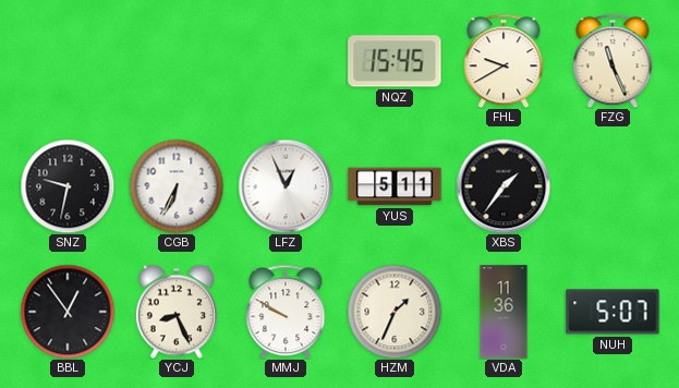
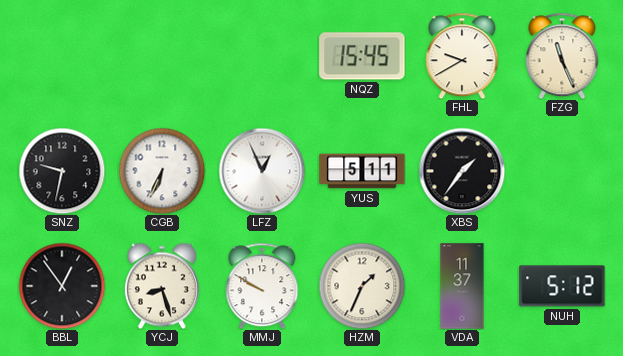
YCJ: 8:26 -> 8:27 (162, 286)
VDA: 11:36 -> 11:37 (462, 286)
NUH: 5:07 -> 5:12 (562, 286)
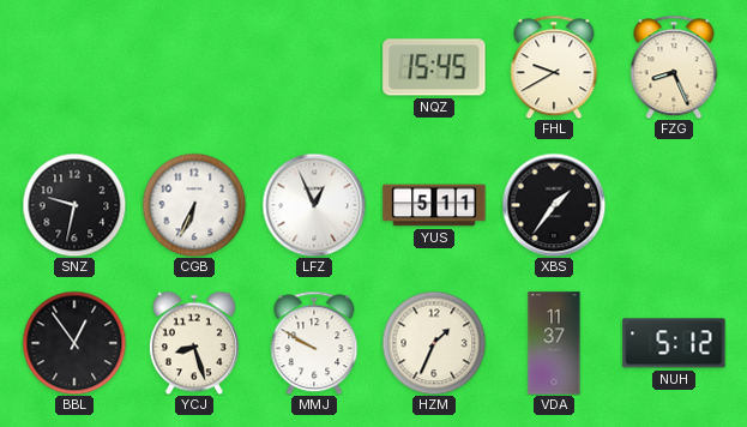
FZG: 11:26 -> 8:26 (674, 67)
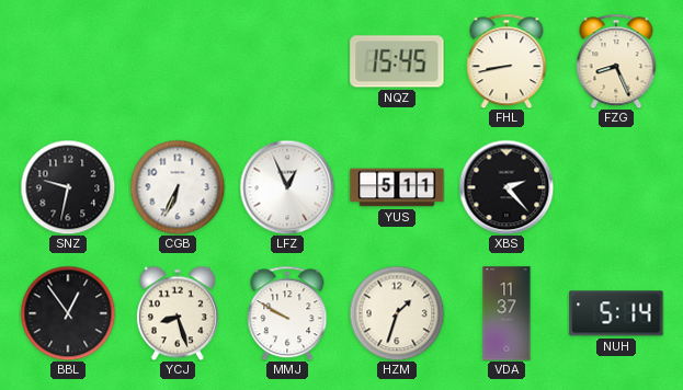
FHL: 9:40 -> 8:43 (506, 61)
XBS: 1:36 -> 2:23 (506, 187)
HZM: 1:34 -> 1:33 (397, 313)
NUH: 5:12 -> 5:14 (616, 313)
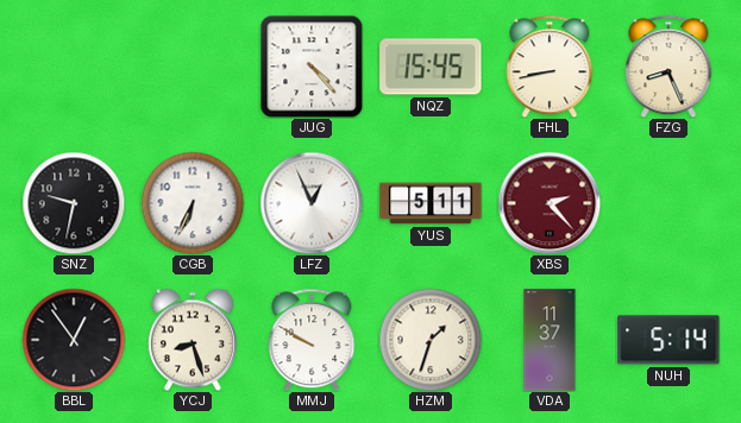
JUG: none -> 4:23 (312, 67)
XBS dial: black -> burgundy (550, 203)
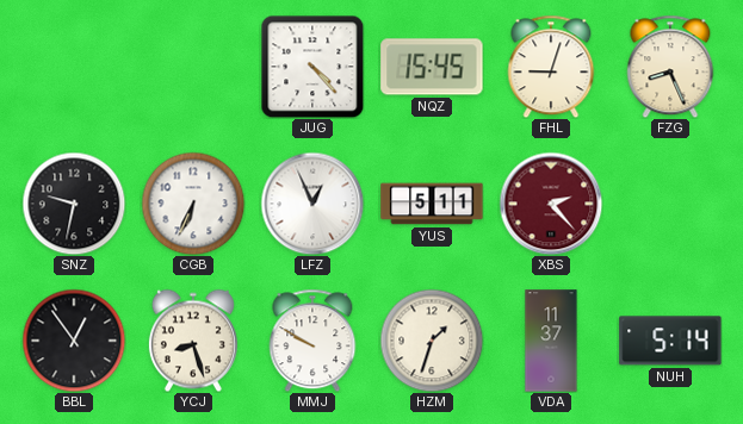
FHL: 8:43 -> 9:03 (551, 67)
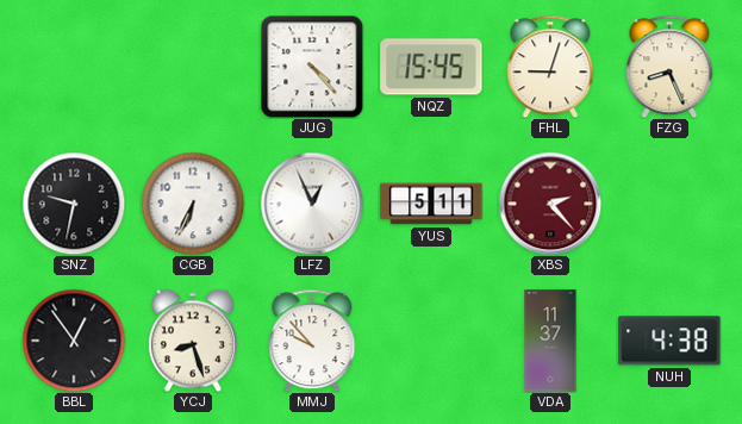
MMJ: 9:50 -> 9:53 (312, 341)
HZM: 1:33 -> none (432, 341)
NUH: 5:14 -> 4:38 (669, 341)
